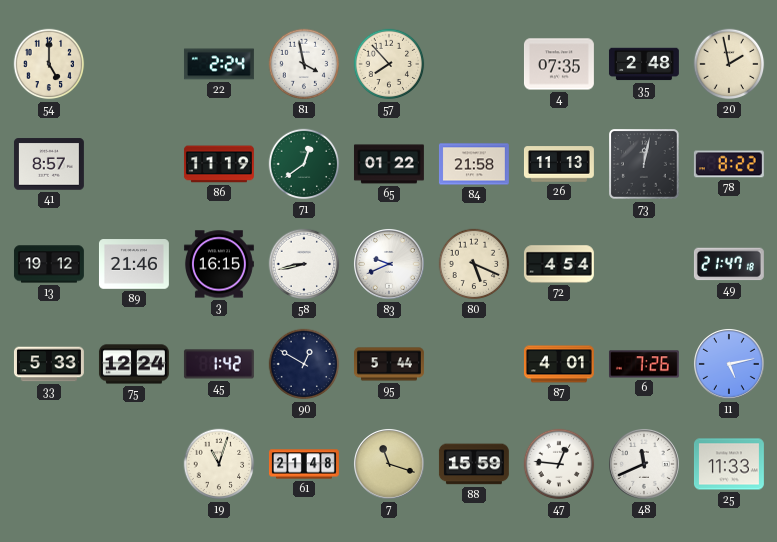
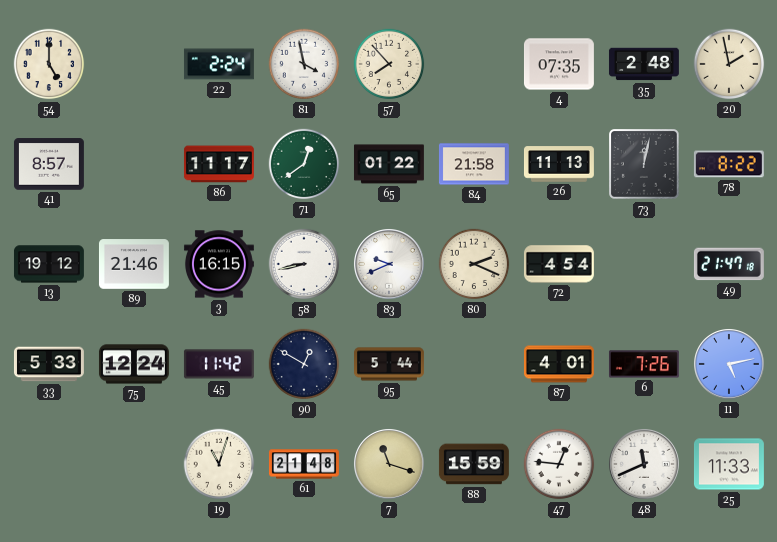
86: 11:19 -> 11:17 (219, 164)
80: 5:19 -> 2:19 (474, 264)
45: 1:42 -> 11:42 (219, 364)
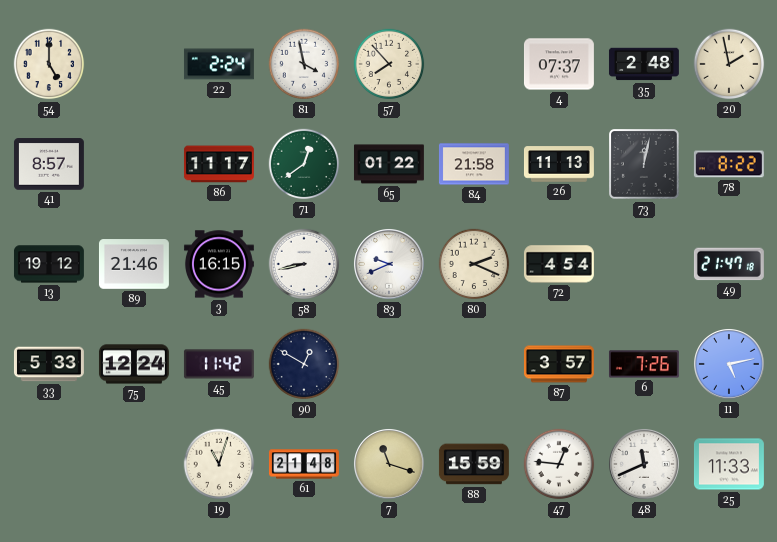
4: 07:35 -> 07:37 (559, 64)
95: 5:44 -> none (390, 364)
87: 4:01 -> 3:57 (559, 364)
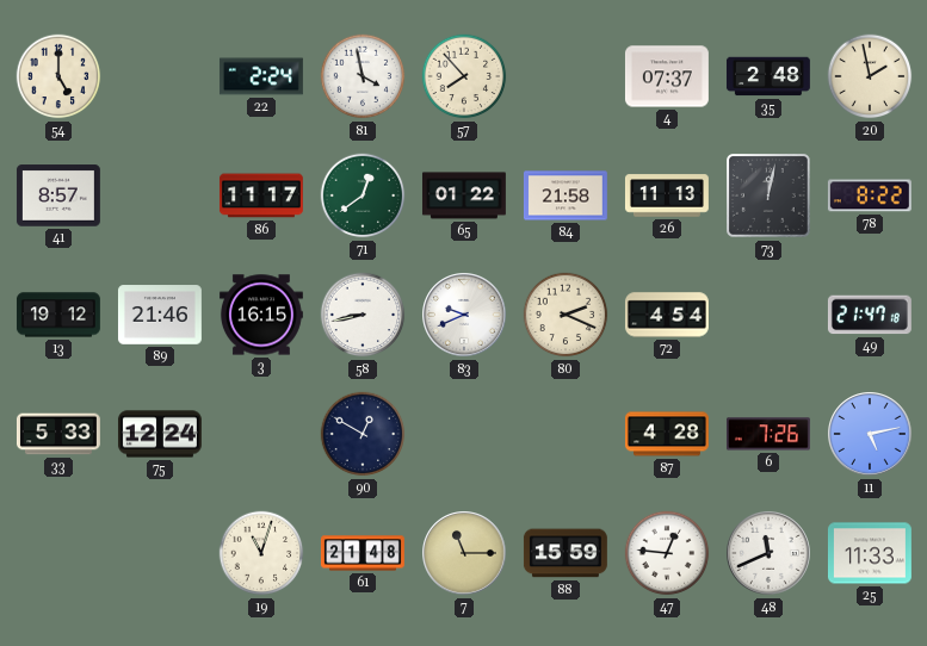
45: 11:42 -> none (219, 364)
87: 3:57 -> 4:28 (667, 434)
7: 11:18 -> 11:15 (465, 554)
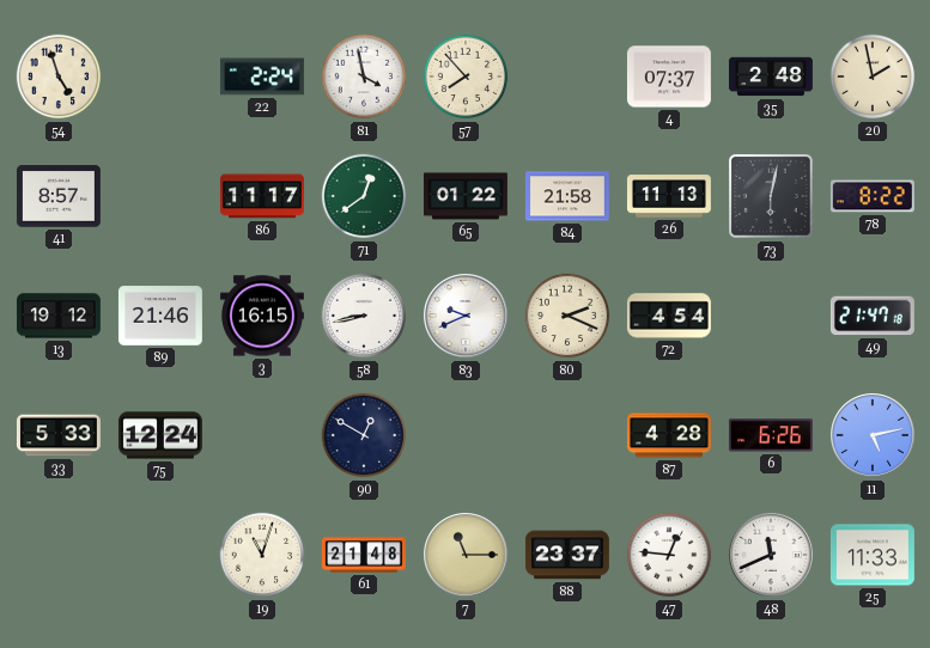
54: 5:00 -> 4:57 (59, 77)
73: 12:02 -> 6:02 (771, 196)
6: 7:26 -> 6:26 (771, 435)
88: 15:59 -> 23:37 (567, 555)
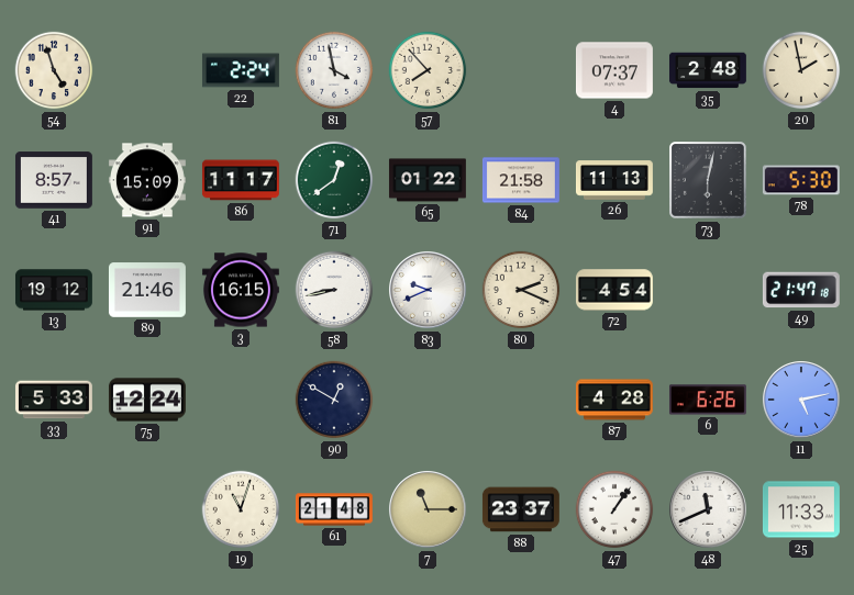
91: none -> 15:09 (147, 180)
78: 8:22 -> 5:30 (801, 180)
47: 12:46 -> 1:06 (614, 509)
